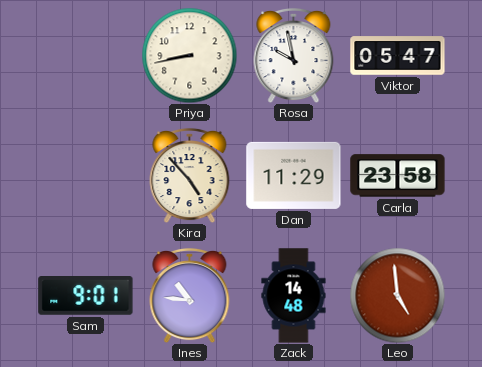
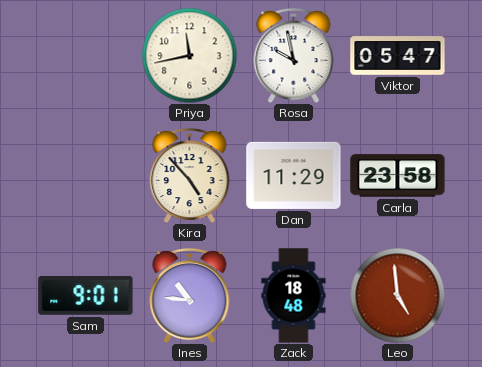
Priya: 8:43 -> 11:43 (189, 55)
Zack: 14:48 -> 18:48 (294, 296)
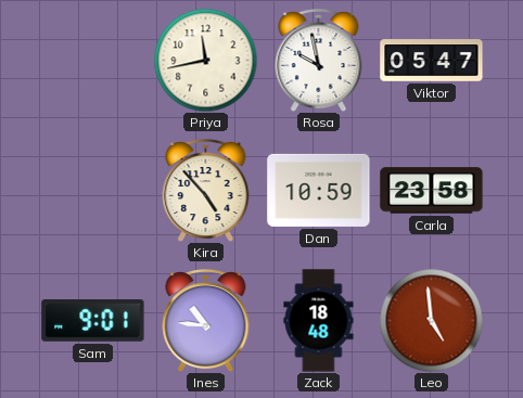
Dan: 11:29 -> 10:59 (319, 190)
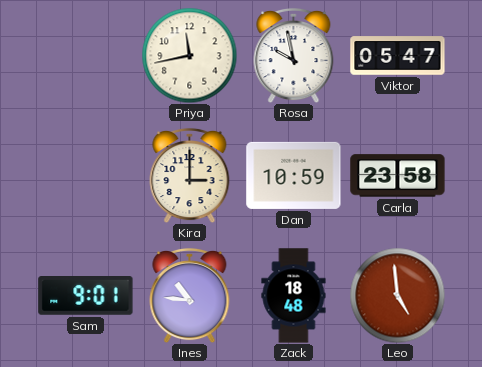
Kira: 4:53 -> 3:00 (190, 175)
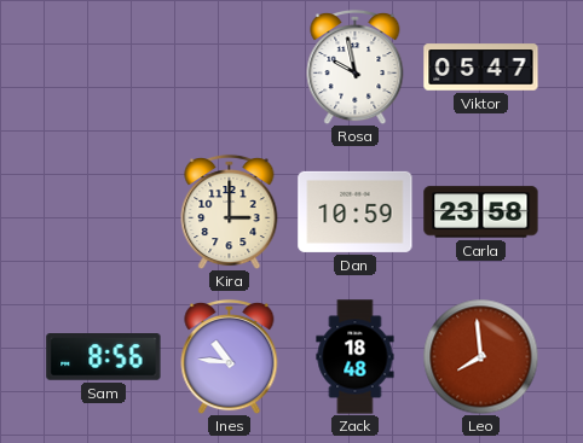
Priya: 11:43 -> none (189, 55)
Sam: 9:01 -> 8:56 (104, 357)
Leo: 4:59 -> 7:59 (480, 356)
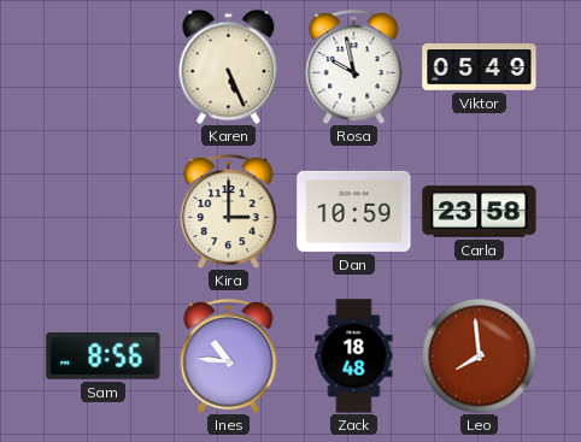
Karen: none -> 5:26 (229, 66)
Viktor: 05:47 -> 05:49 (480, 67)
